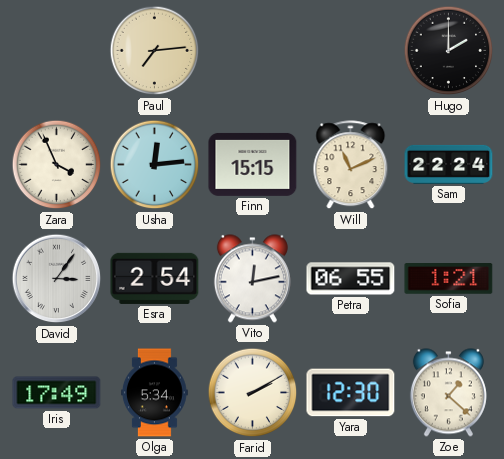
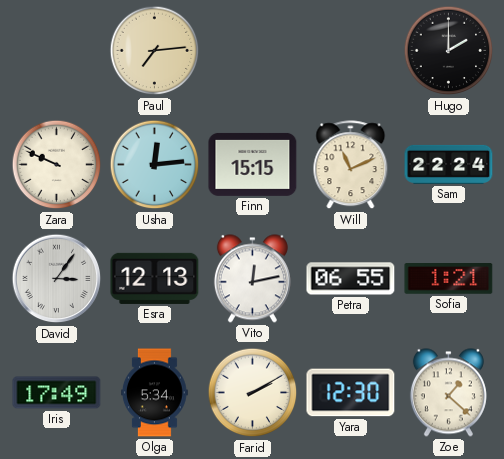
Zara: 3:56 -> 9:49 (57, 165)
Esra: 2:54 -> 12:13 (155, 278)
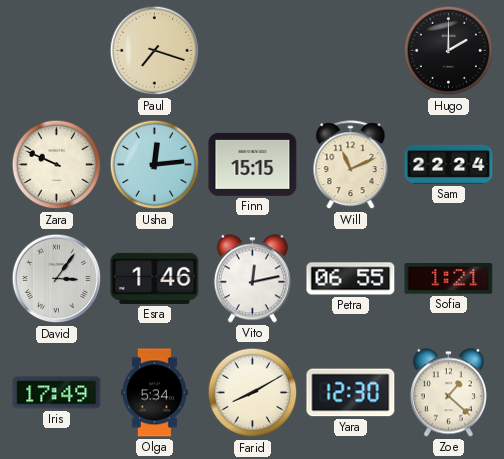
Paul: 7:14 -> 7:18 (155, 51)
Esra: 12:13 -> 1:46 (155, 278)
Farid: 2:10 -> 8:10 (253, 393)
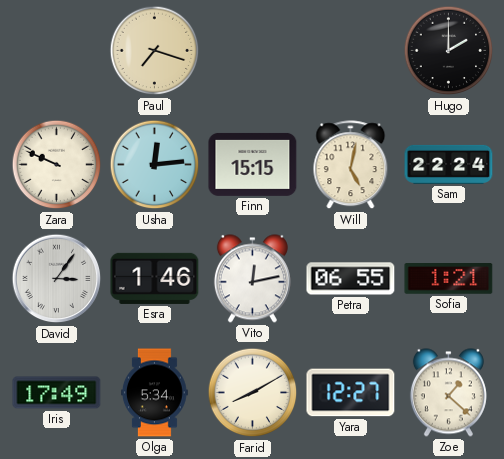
Will: 11:11 -> 5:02 (351, 165)
Yara: 12:30 -> 12:27 (351, 393)
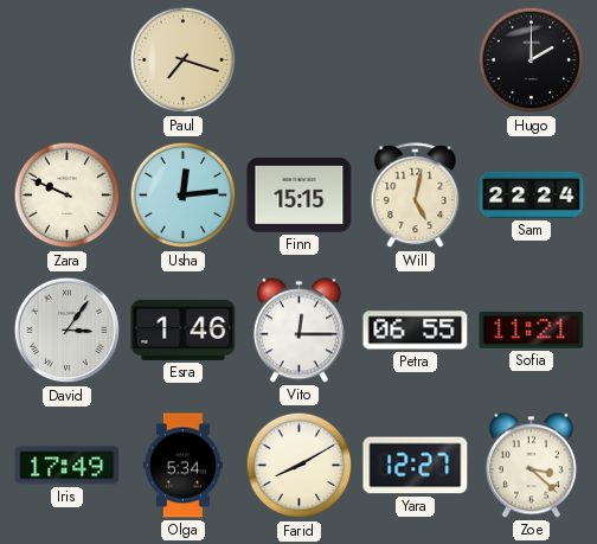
Vito: 12:13 -> 12:15 (298, 331)
Sofia: 1:21 -> 11:21 (532, 331)
Zoe: 1:22 -> 3:22 (531, 466)
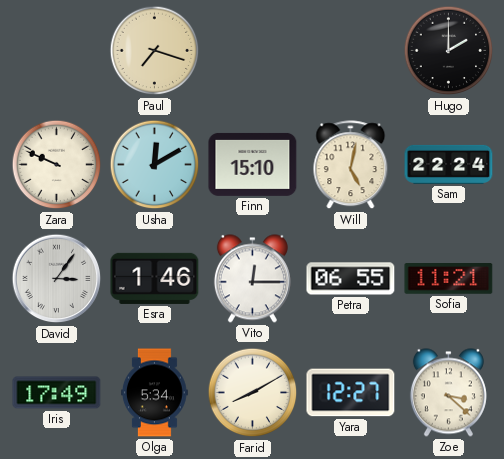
Usha: 12:14 -> 12:10 (155, 165)
Finn: 15:15 -> 15:10 (253, 164)
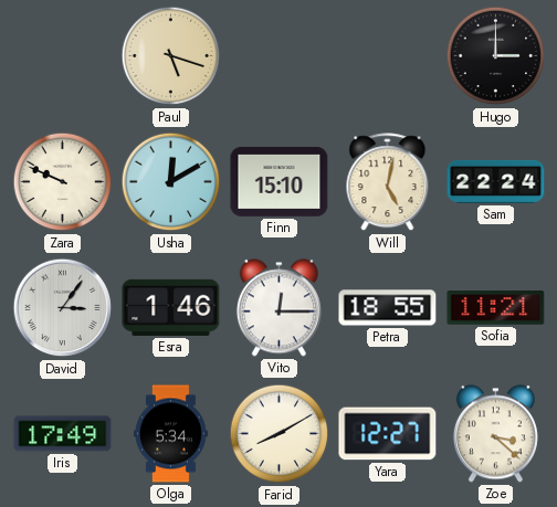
Paul: 7:18 -> 5:18 (171, 56)
Hugo: 2:00 -> 3:00 (496, 56)
Petra: 06:55 -> 18:55 (388, 308)
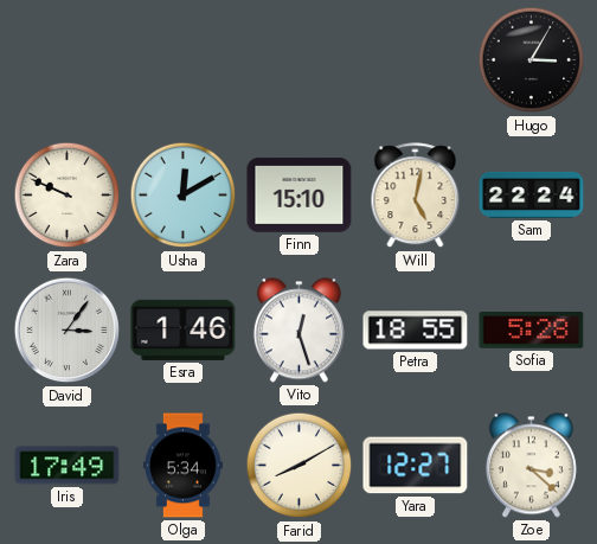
Paul: 5:18 -> none (171, 56)
Hugo: 3:00 -> 3:05 (532, 60)
Vito: 12:15 -> 12:27 (298, 331)
Sofia: 11:21 -> 5:28 (532, 331)
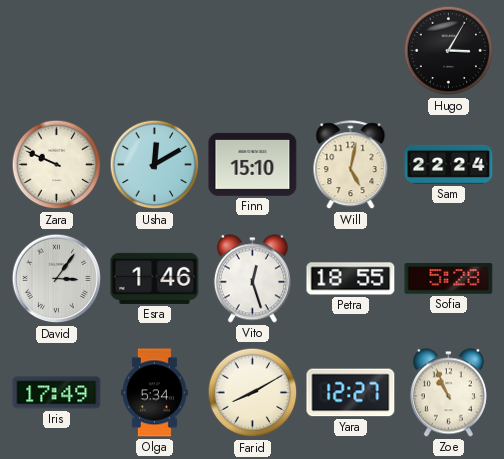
Zoe: 3:22 -> 10:56 (448, 393)
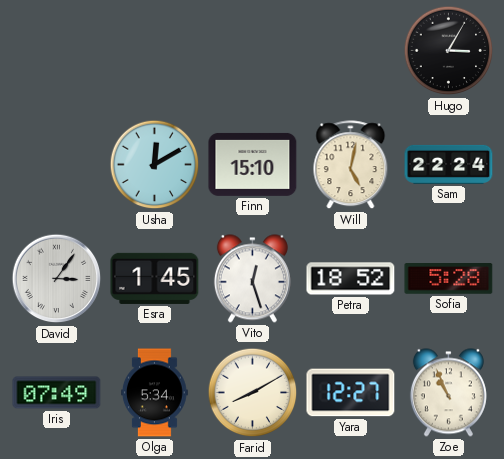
Zara: 9:49 -> none (57, 165)
Esra: 1:46 -> 1:45 (155, 278)
Petra: 18:55 -> 18:52 (351, 279)
Iris: 17:49 -> 07:49 (57, 393)
